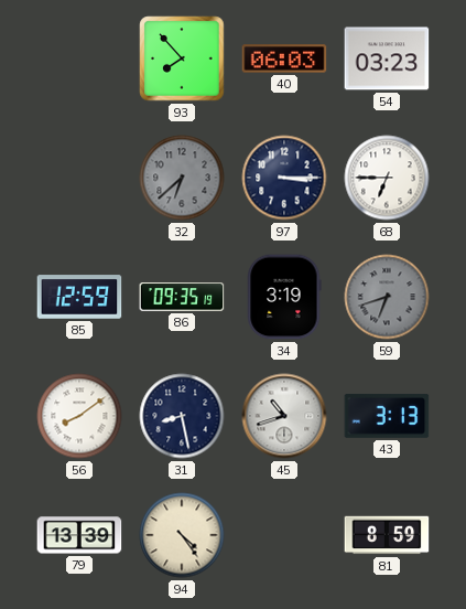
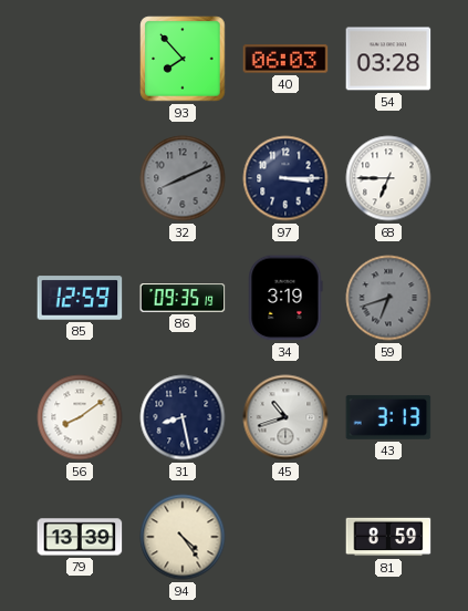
54: 03:23 -> 03:28 (388, 59)
32: 6:38 -> 8:11 (183, 178)
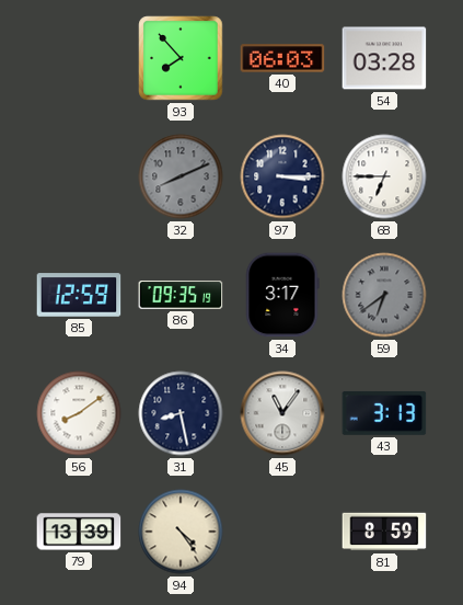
34: 3:19 -> 3:17 (282, 295)
59: 6:42 -> 6:39 (384, 295)
45: 10:42 -> 11:06 (282, 413)
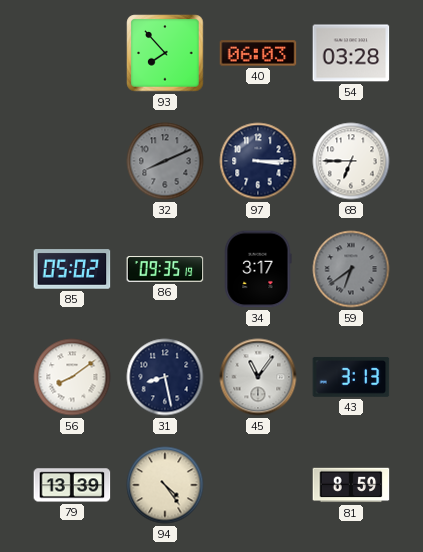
85: 12:59 -> 05:02 (72, 269)
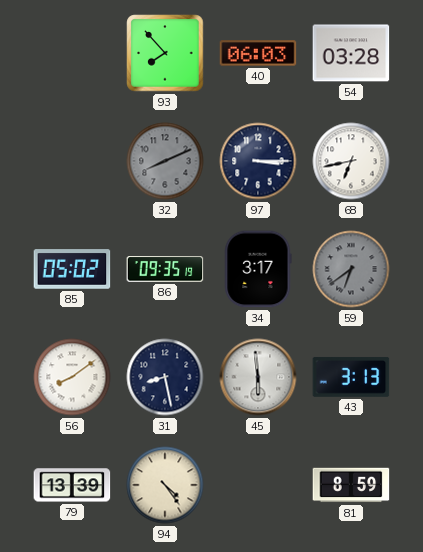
68: 6:45 -> 6:43 (351, 161)
45: 11:06 -> 5:59 (258, 377)
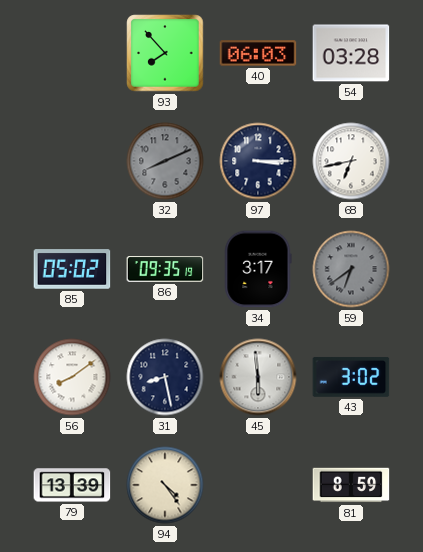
43: 3:13 -> 3:02 (351, 377)
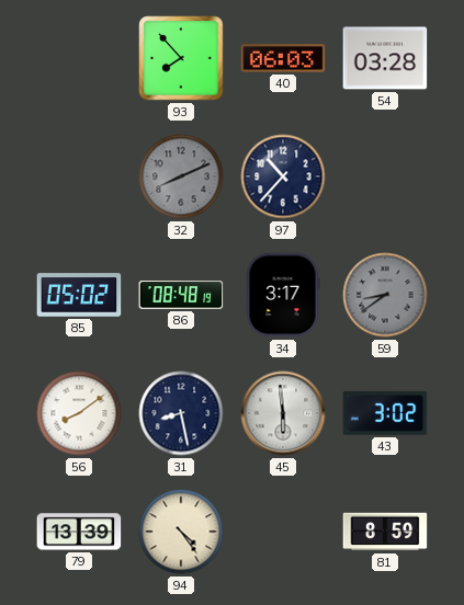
97: 3:15 -> 10:37 (283, 176)
68: 6:43 -> none (351, 161)
86: 09:35 -> 08:48 (181, 295)
59: 6:39 -> 8:39 (385, 295)
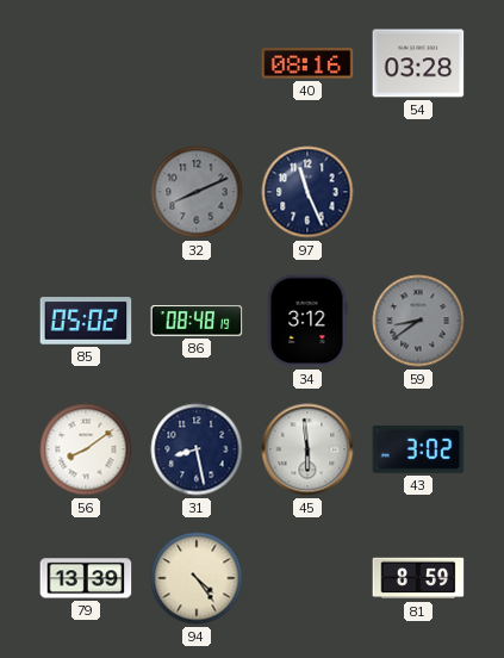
93: 7:53 -> none (181, 58)
40: 06:03 -> 08:16 (307, 63)
97: 10:37 -> 11:26 (307, 192)
34: 3:17 -> 3:12 (307, 321)
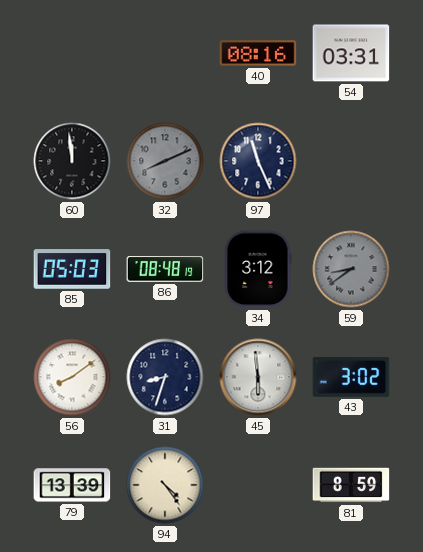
54: 03:28 -> 03:31 (351, 53)
60: none -> 11:59 (72, 161)
85: 05:02 -> 05:03 (72, 269)
31: 8:28 -> 8:33 (165, 377)
